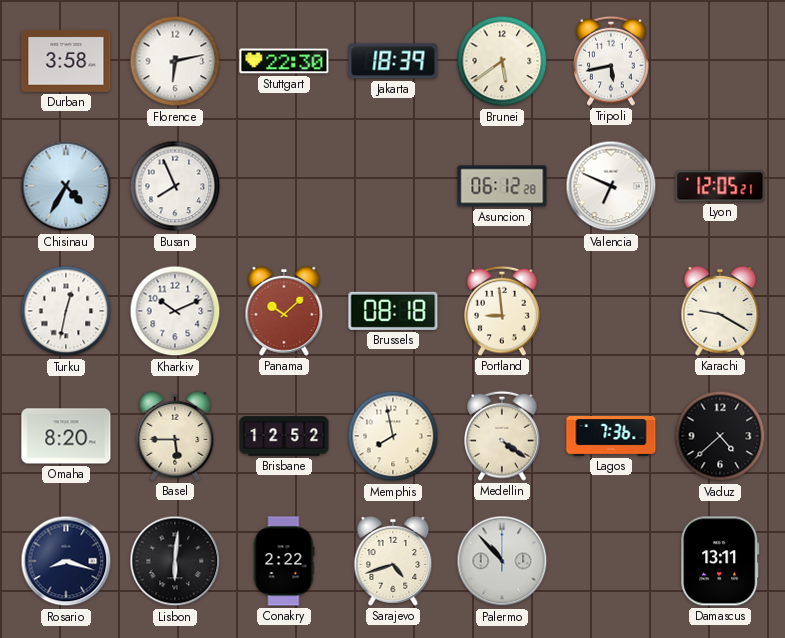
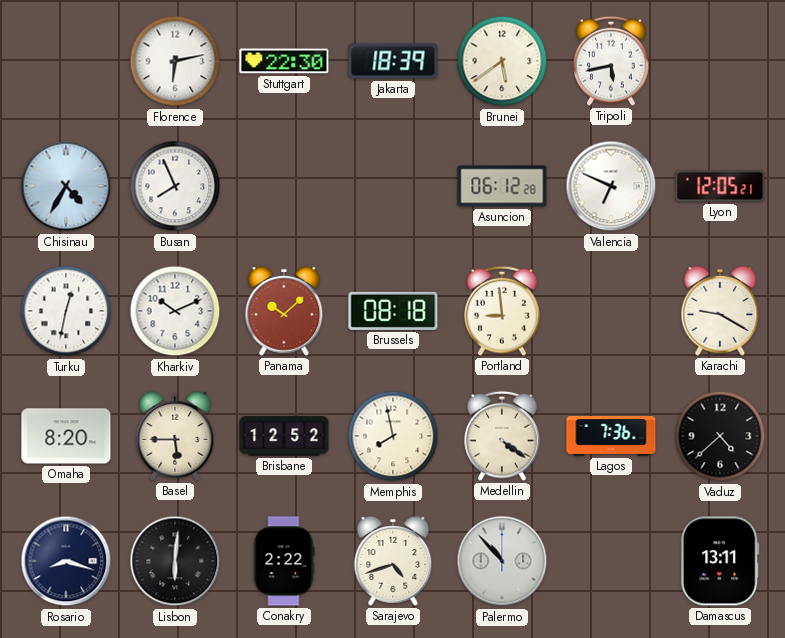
Durban: 3:58 -> none (66, 61)
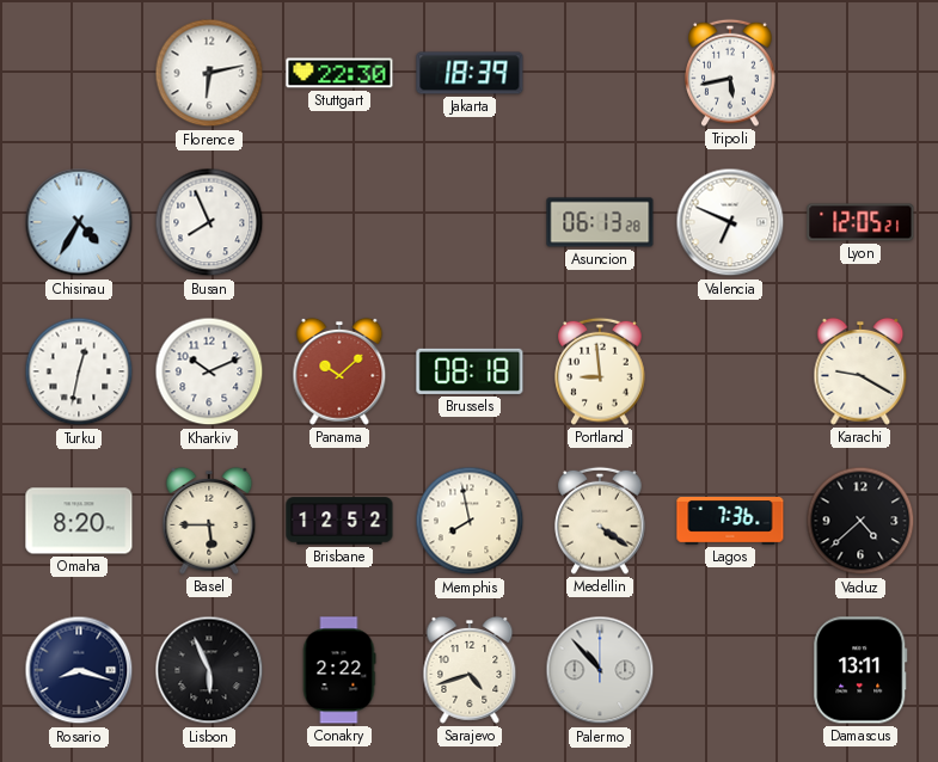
Brunei: 5:39 -> none (502, 61)
Asuncion: 06:12 -> 06:13 (600, 222)
Lisbon: 6:01 -> 5:56 (209, 670)
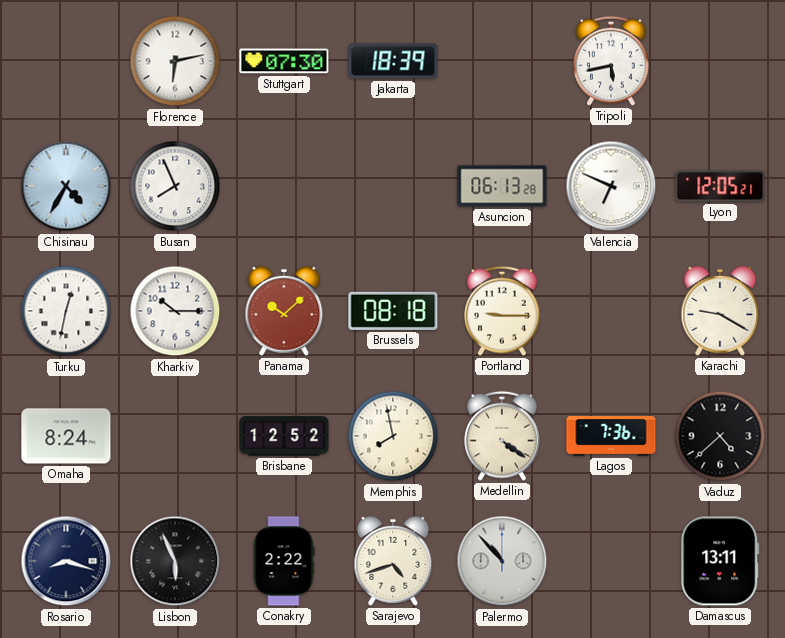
Stuttgart: 22:30 -> 07:30 (284, 61)
Kharkiv: 10:11 -> 10:15 (175, 311)
Portland: 8:59 -> 9:15 (502, 311)
Omaha: 8:20 -> 8:24 (66, 436)
Basel: 5:45 -> none (209, 521)
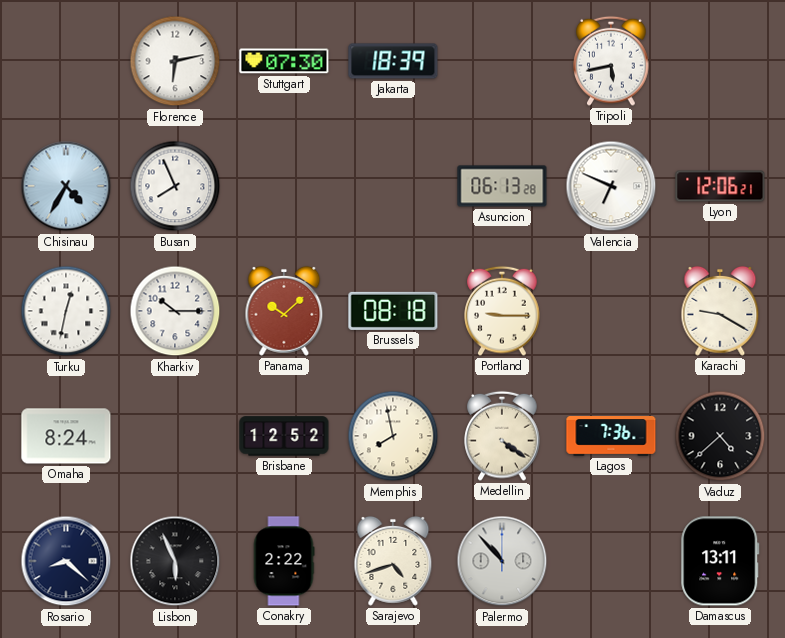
Lyon: 12:05 -> 12:06 (720, 186)
Rosario: 8:18 -> 8:22 (66, 561)
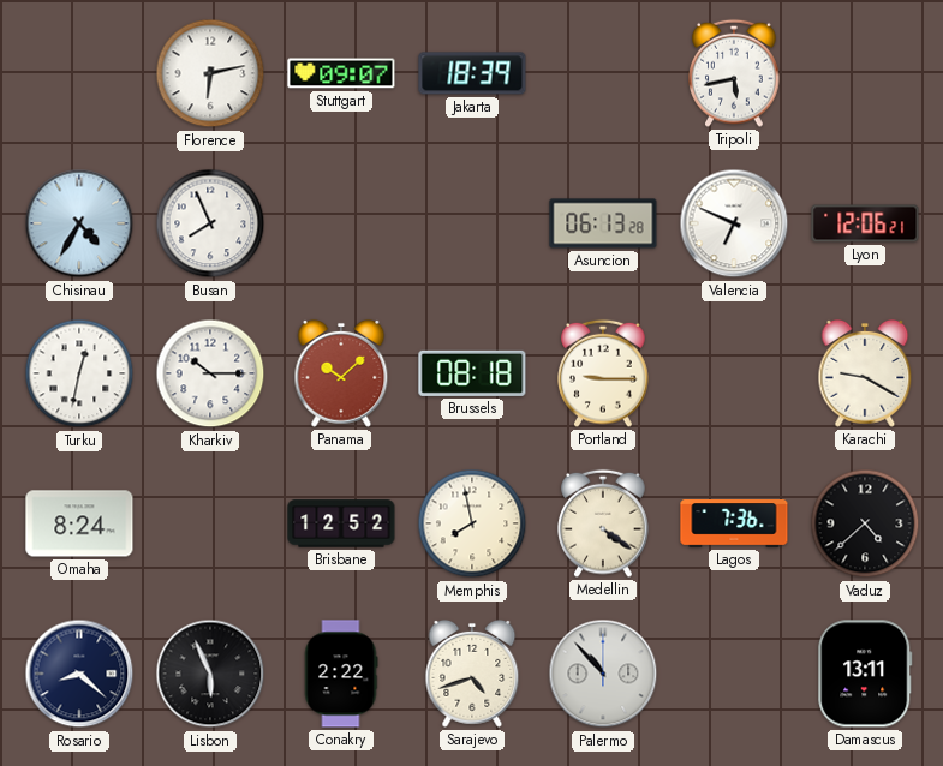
Stuttgart: 07:30 -> 09:07 (341, 73)
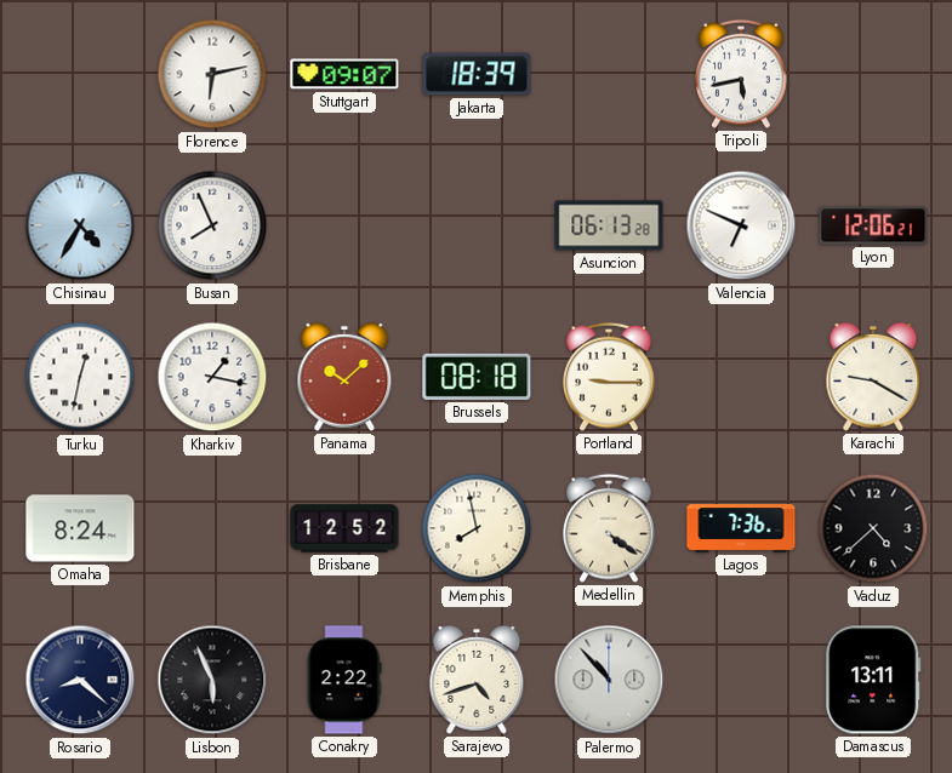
Kharkiv: 10:15 -> 1:17 (212, 377)
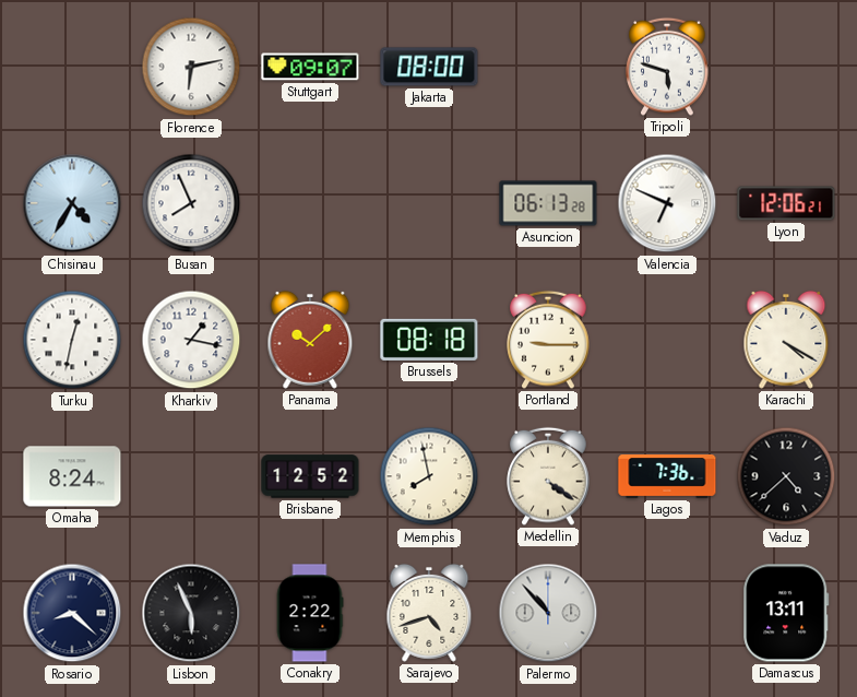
Jakarta: 18:39 -> 08:00 (429, 67)
Tripoli: 5:43 -> 5:48 (667, 67)
Karachi: 9:20 -> 4:20 (786, 340)
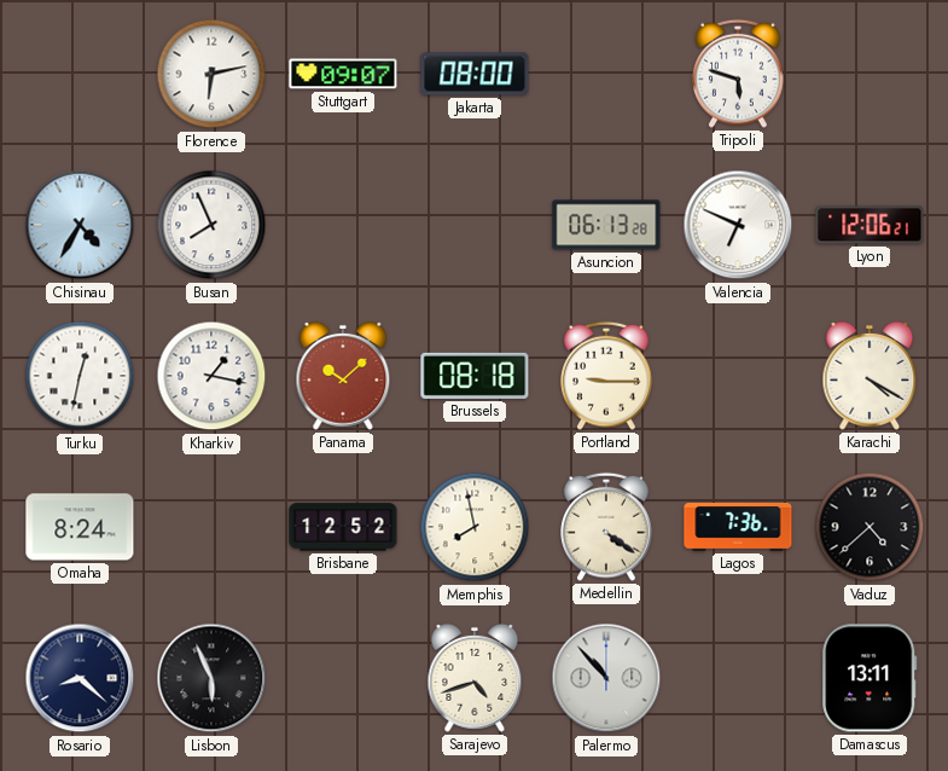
Conakry: 2:22 -> none (310, 613)
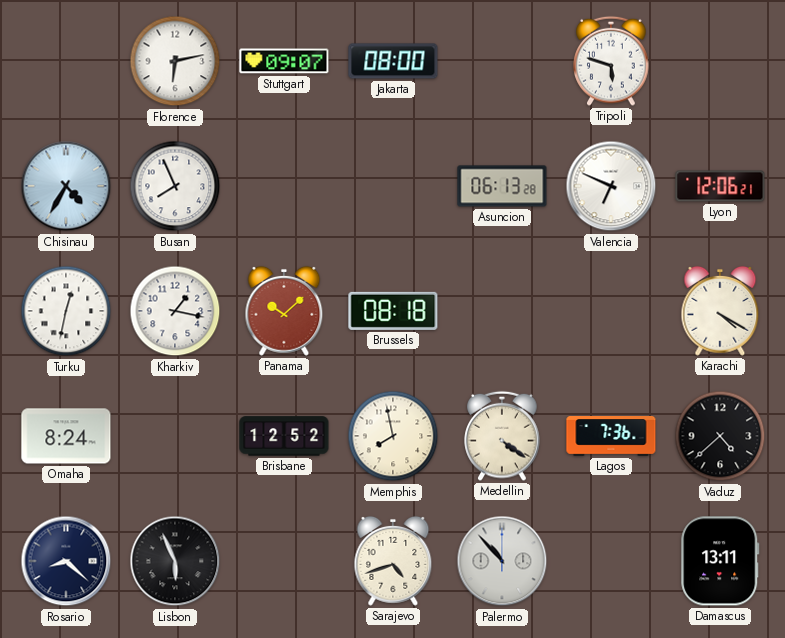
Portland: 9:15 -> none (606, 376)
